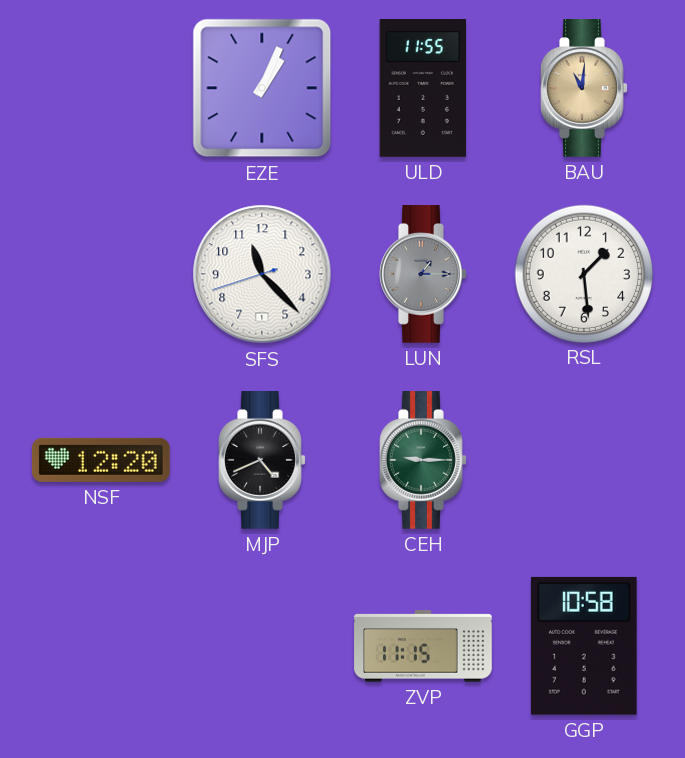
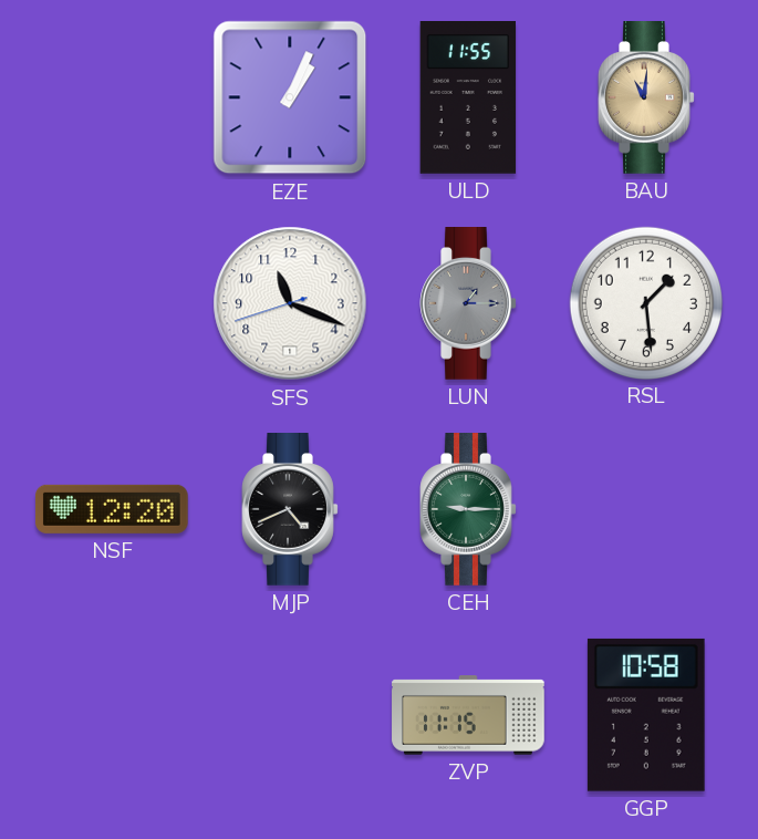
SFS: 11:22 -> 11:18 (290, 303)
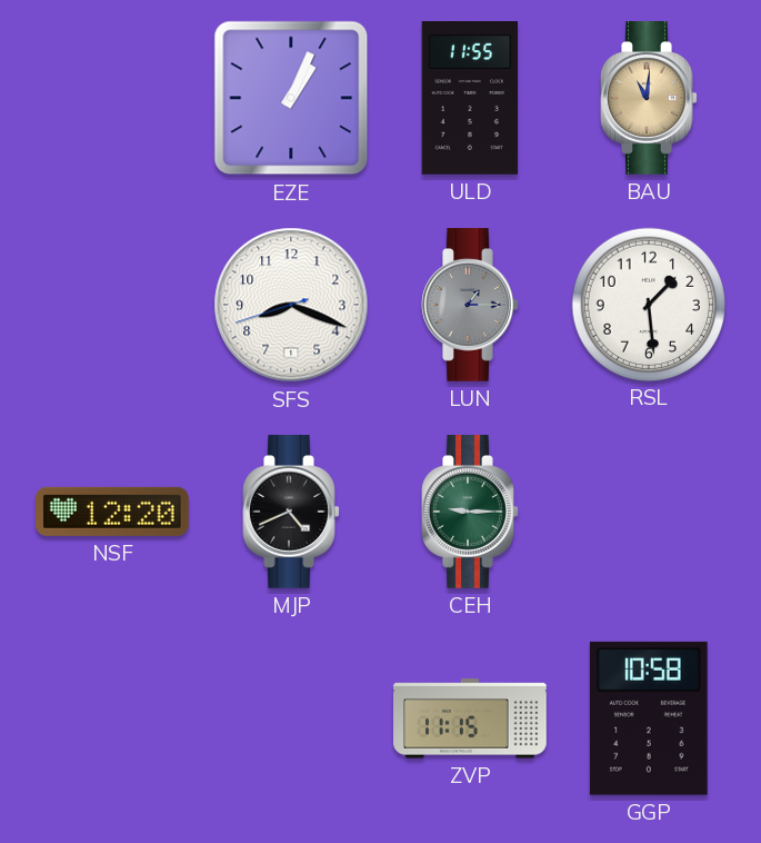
SFS: 11:18 -> 8:18 (291, 305)
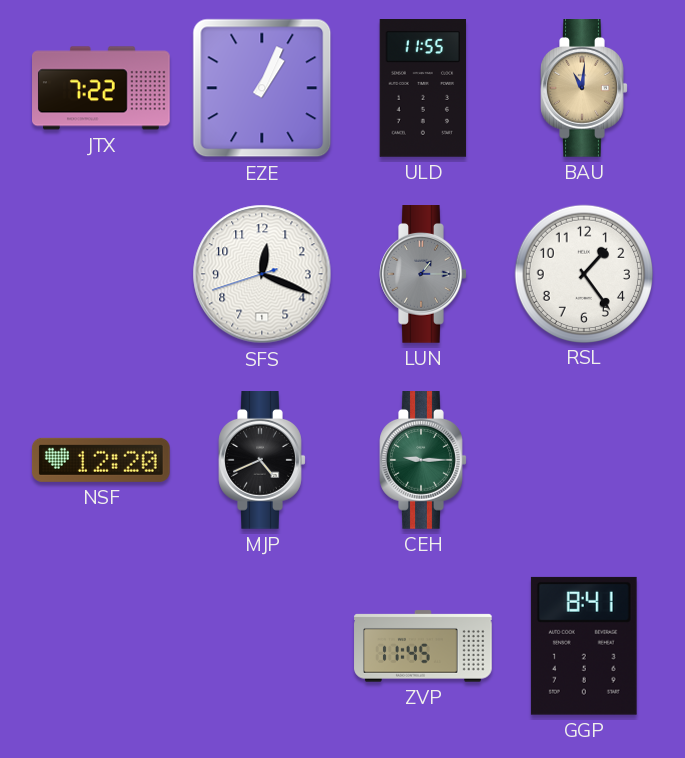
JTX: none -> 7:22 (102, 88)
SFS: 8:18 -> 12:18 (262, 274)
RSL: 1:29 -> 1:24 (583, 273)
ZVP: 11:15 -> 11:45 (423, 646)
GGP: 10:58 -> 8:41 (584, 646)
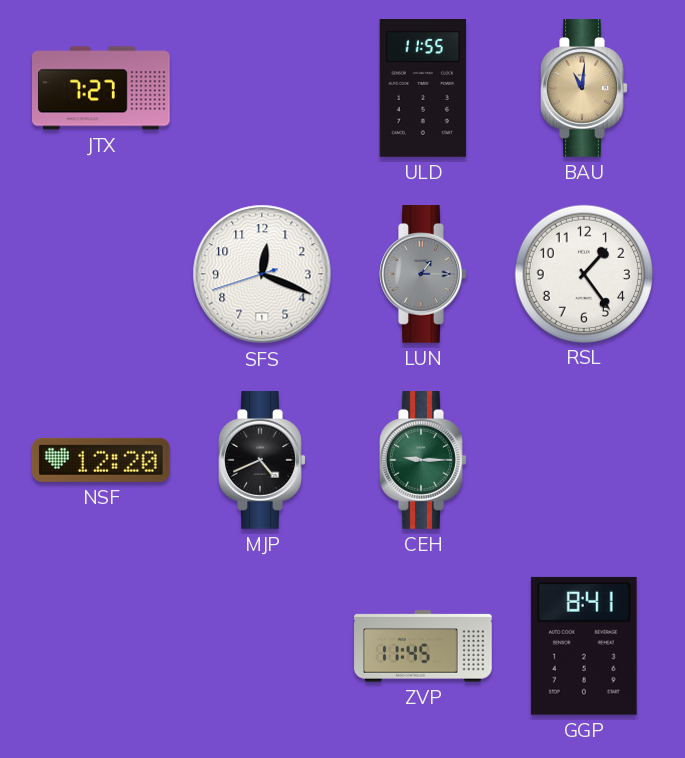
JTX: 7:22 -> 7:27 (102, 88)
EZE: 1:04 -> none (262, 88)
